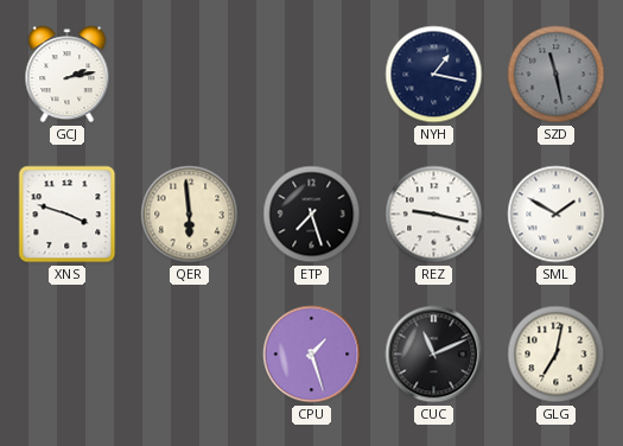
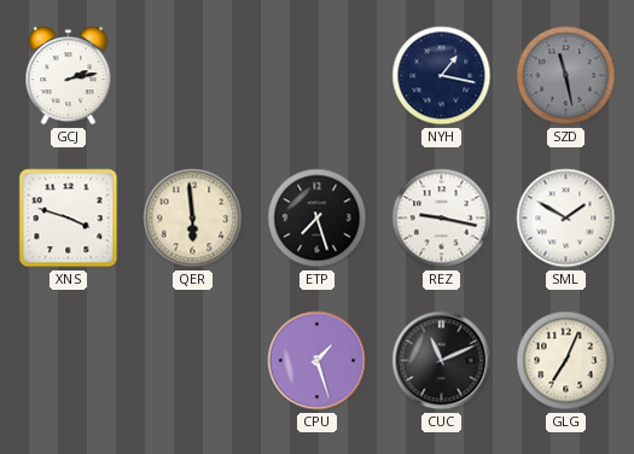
GLG: 7:02 -> 7:04 (566, 361)
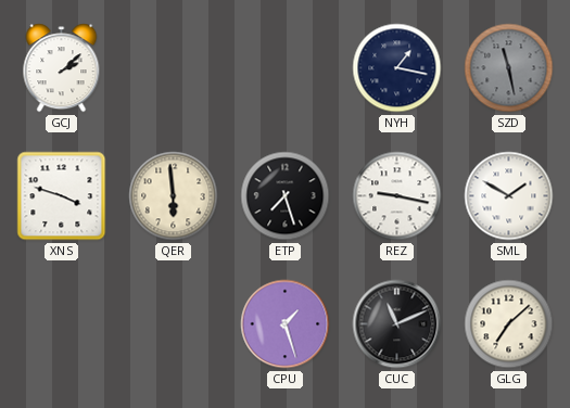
GCJ: 2:13 -> 2:08 (62, 68)
GLG: 7:04 -> 7:08 (509, 324)
